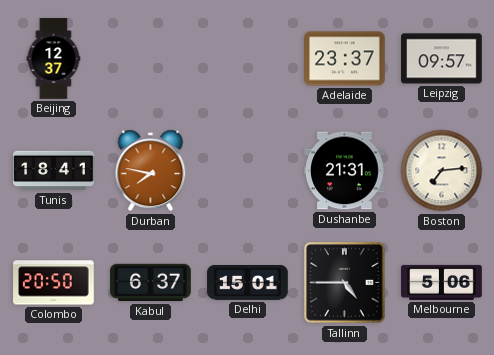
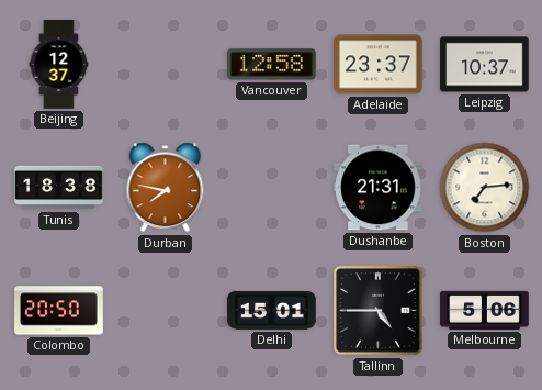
Vancouver: none -> 12:58 (272, 65)
Leipzig: 09:57 -> 10:37 (485, 65)
Tunis: 18:41 -> 18:38 (59, 188)
Kabul: 6:37 -> none (151, 283)
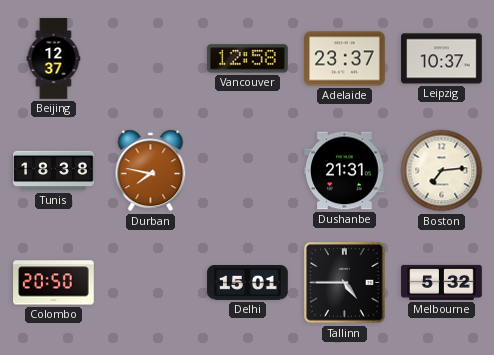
Melbourne: 5:06 -> 5:32 (442, 282)
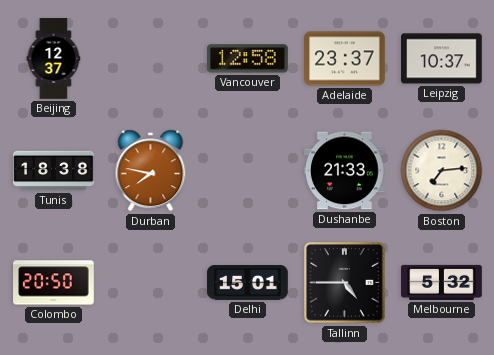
Dushanbe: 21:31 -> 21:33 (345, 171)
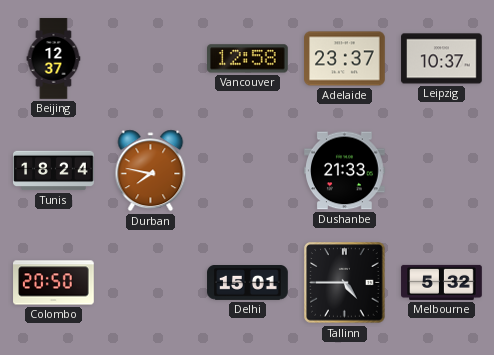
Tunis: 18:38 -> 18:24 (54, 171)
Boston: 7:14 -> none (442, 171)
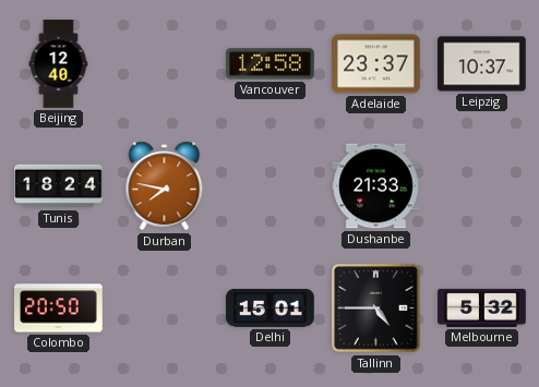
Beijing: 12:37 -> 12:40 (59, 64)
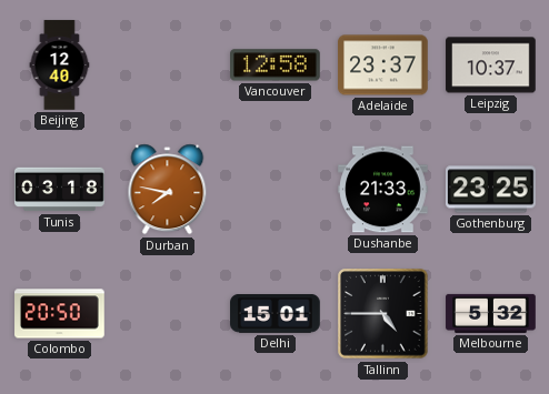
Tunis: 18:24 -> 03:18 (60, 190)
Gothenburg: none -> 23:25 (491, 190)
